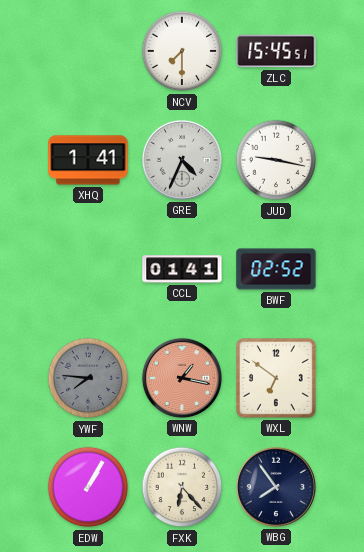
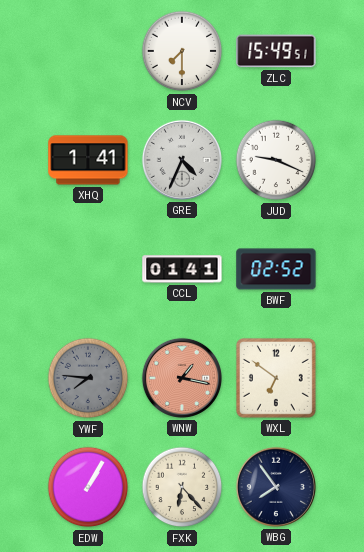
ZLC: 15:45 -> 15:49 (276, 51)
JUD: 9:17 -> 9:19 (276, 160)
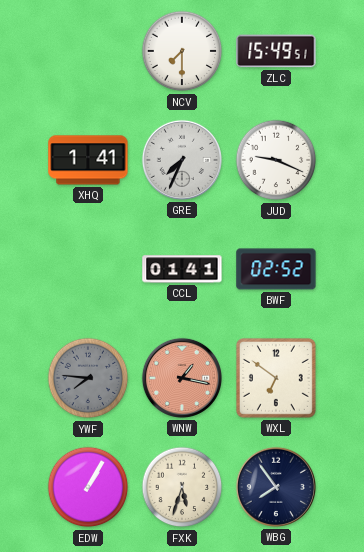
GRE: 4:34 -> 7:34 (182, 160)
FXK: 6:23 -> 5:33 (182, 487)
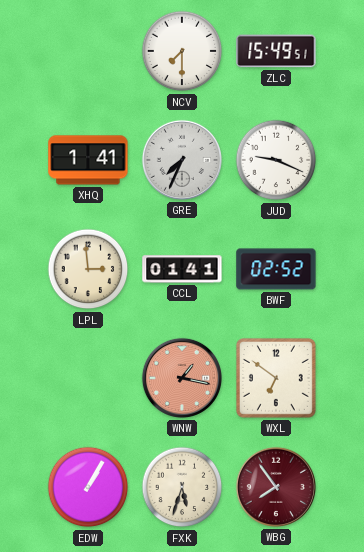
LPL: none -> 2:59 (88, 269)
YWF: 7:46 -> none (88, 378)
WBG dial: navy -> burgundy (276, 487)
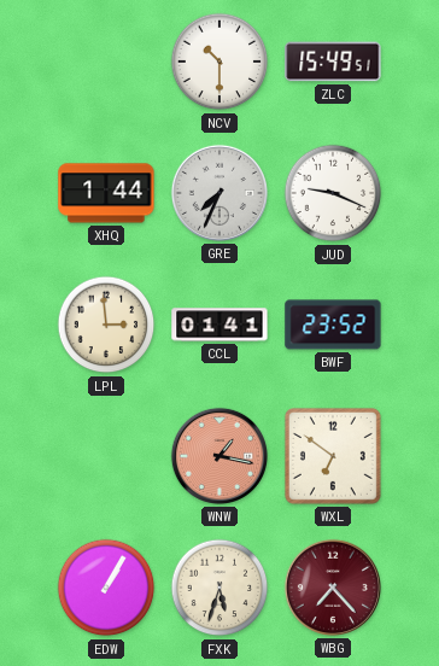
NCV: 7:30 -> 10:30 (219, 62)
XHQ: 1:41 -> 1:44 (106, 193)
BWF: 02:52 -> 23:52 (333, 325)
WBG: 7:54 -> 7:23 (333, 588)
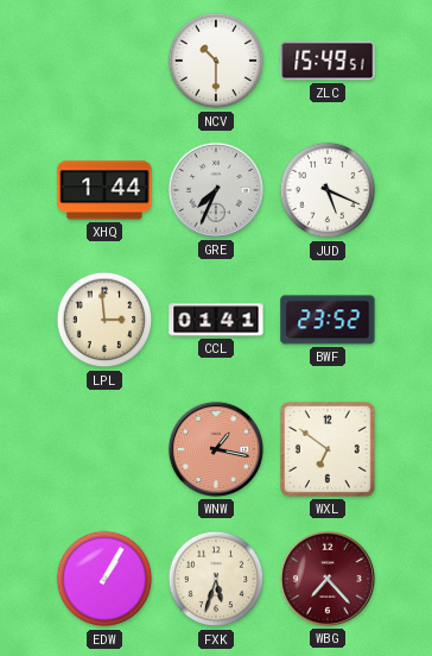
JUD: 9:19 -> 5:19 (328, 190)
